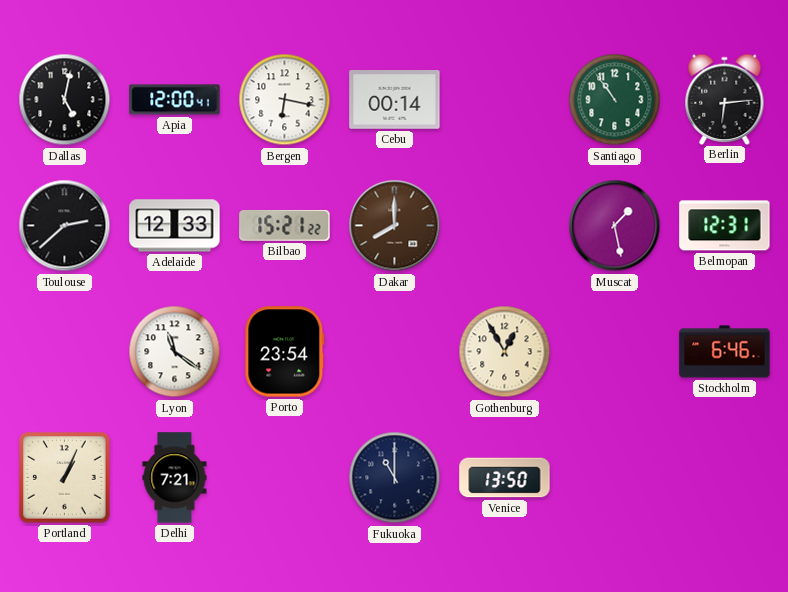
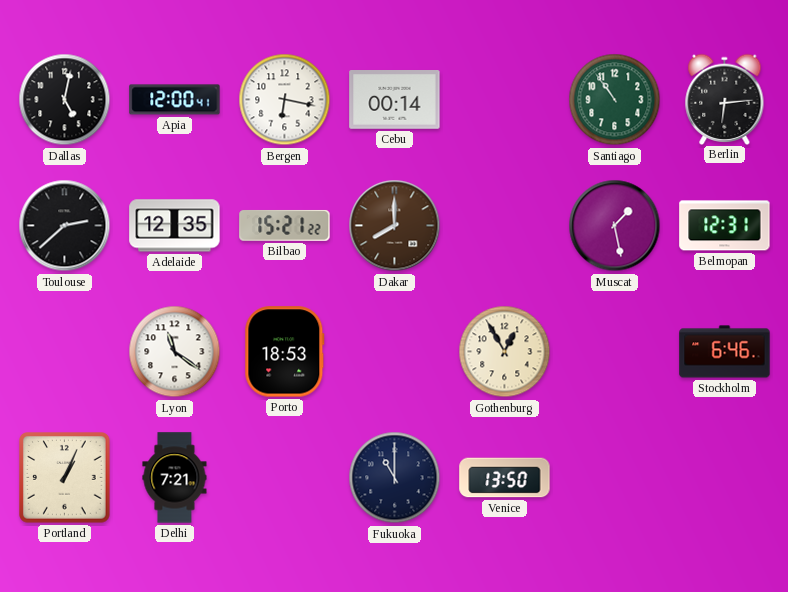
Adelaide: 12:33 -> 12:35 (175, 226)
Porto: 23:54 -> 18:53 (285, 352)
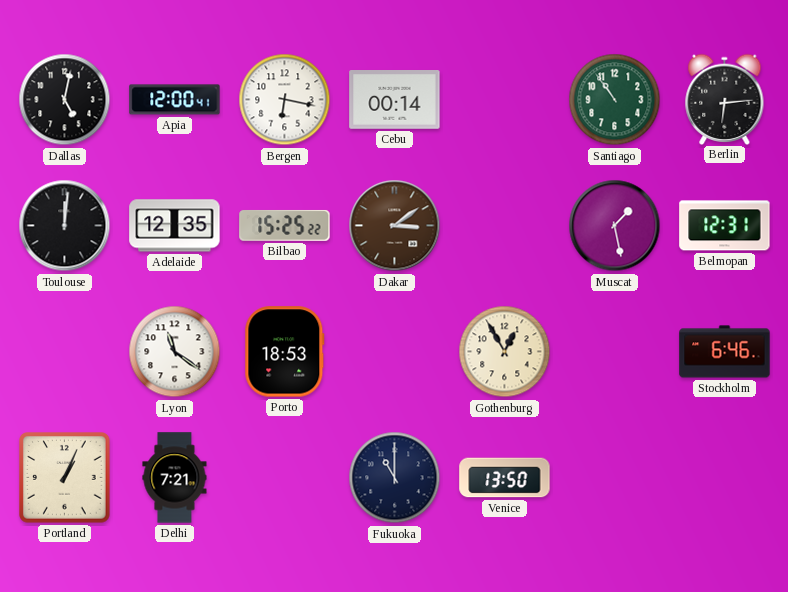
Toulouse: 2:38 -> 12:01 (65, 226)
Bilbao: 15:21 -> 15:25 (285, 226)
Dakar: 8:00 -> 3:09 (395, 226)
